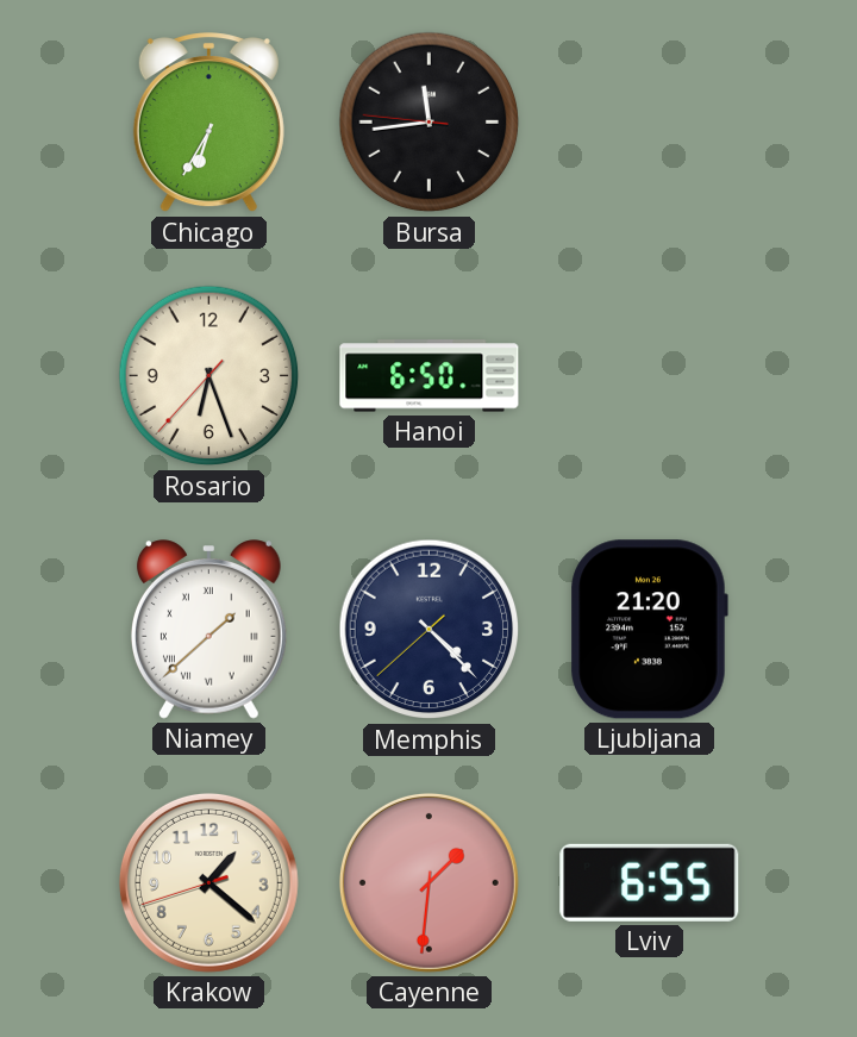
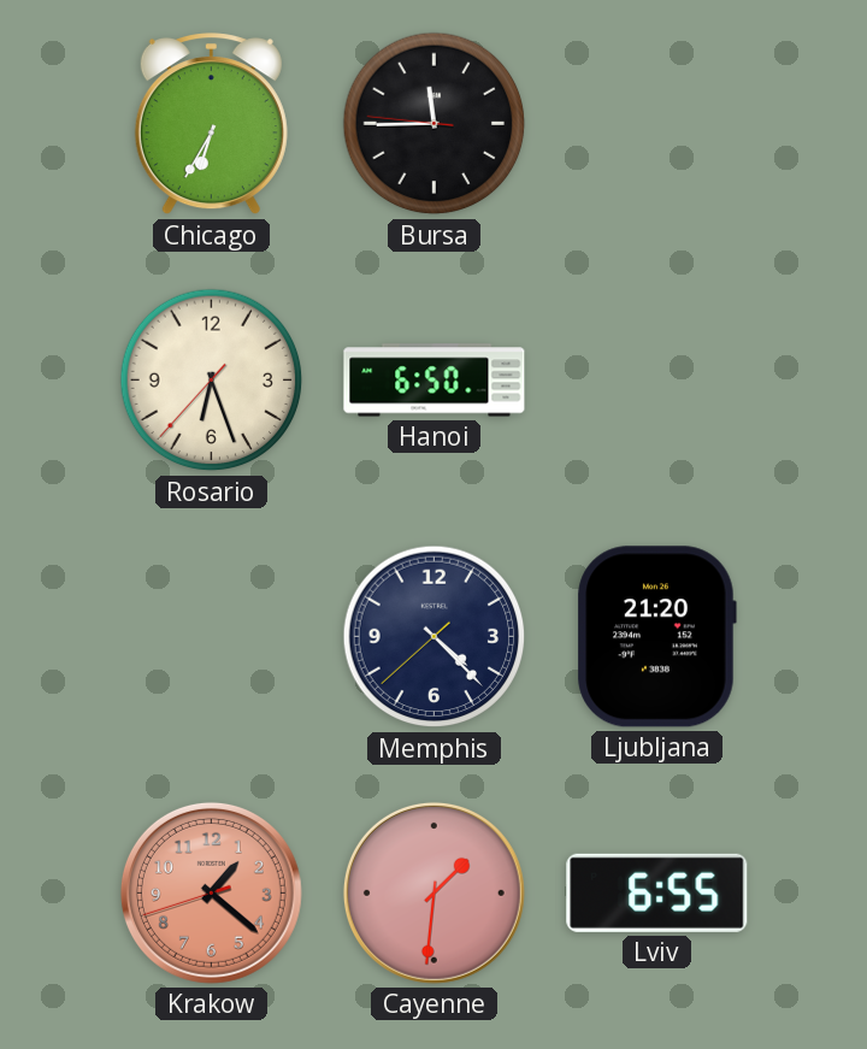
Bursa: 11:43 -> 11:44 (435, 124)
Niamey: 1:38 -> none (208, 630)
Krakow dial: cream -> salmon (211, 892)
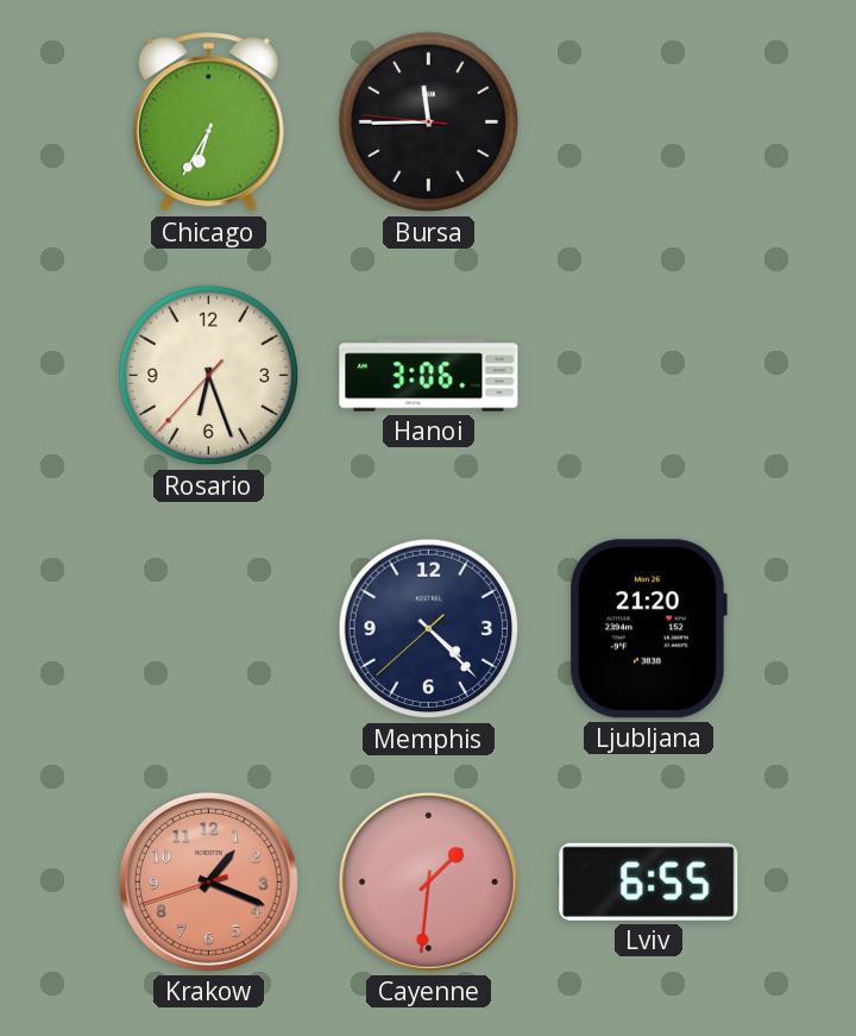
Hanoi: 6:50 -> 3:06 (429, 376)
Krakow: 1:21 -> 1:18 (208, 881)
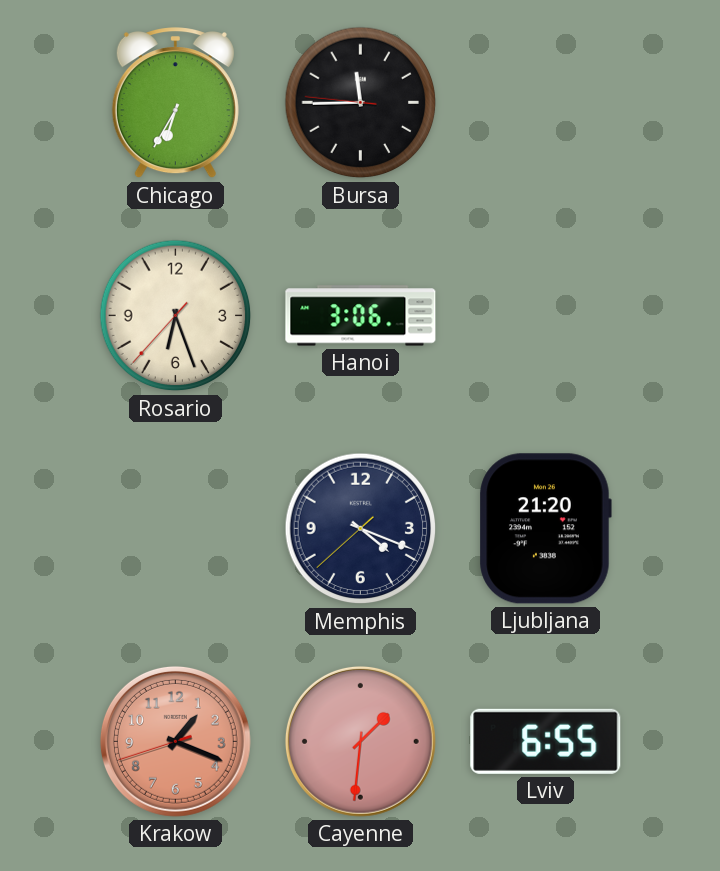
Memphis: 4:22 -> 4:18 (361, 529)
